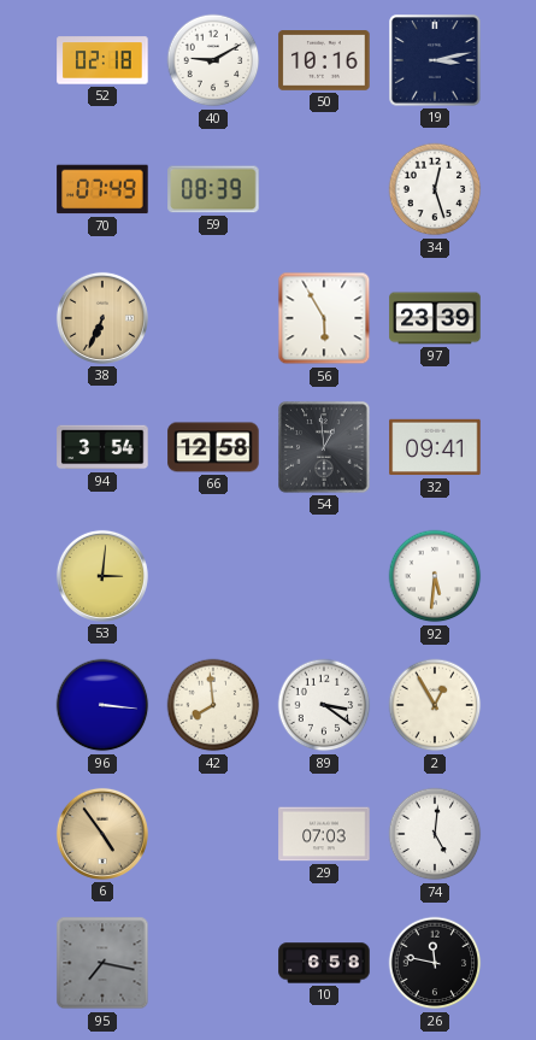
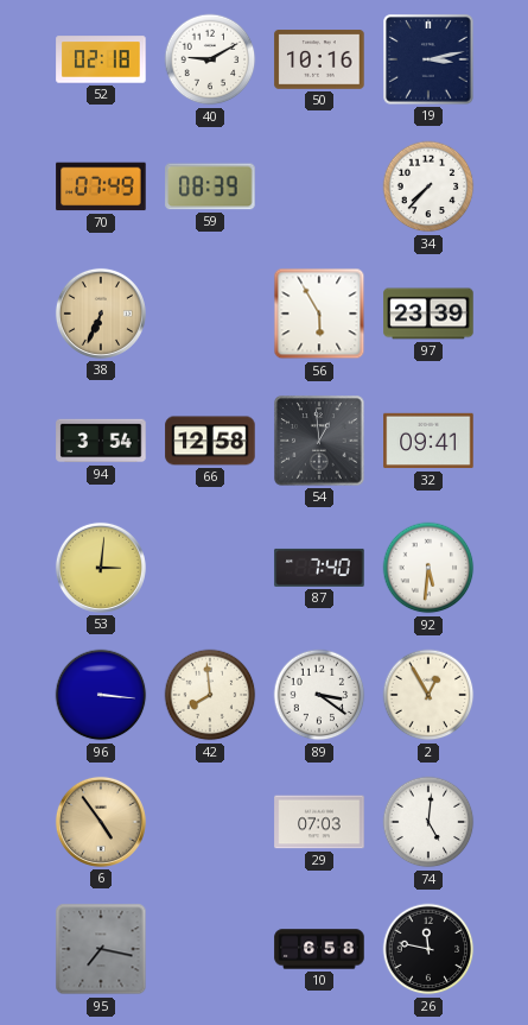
34: 12:27 -> 7:37 (428, 186)
87: none -> 7:40 (319, 568)
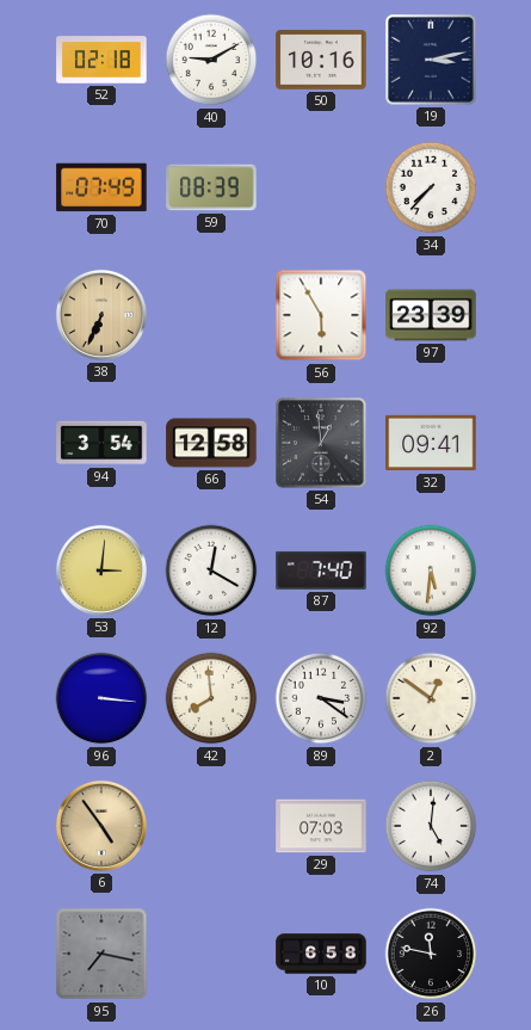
12: none -> 12:20 (211, 570)
2: 12:55 -> 12:51 (431, 698)
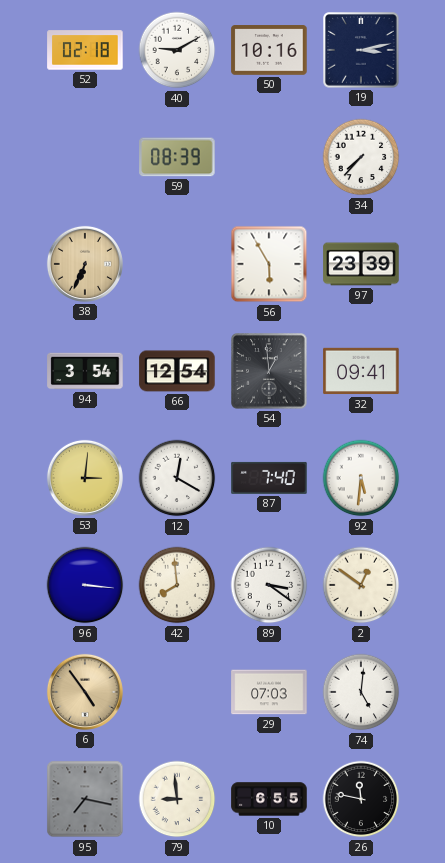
70: 07:49 -> none (101, 187)
66: 12:58 -> 12:54 (177, 371)
79: none -> 8:59 (177, 799)
10: 6:58 -> 6:55 (269, 799)
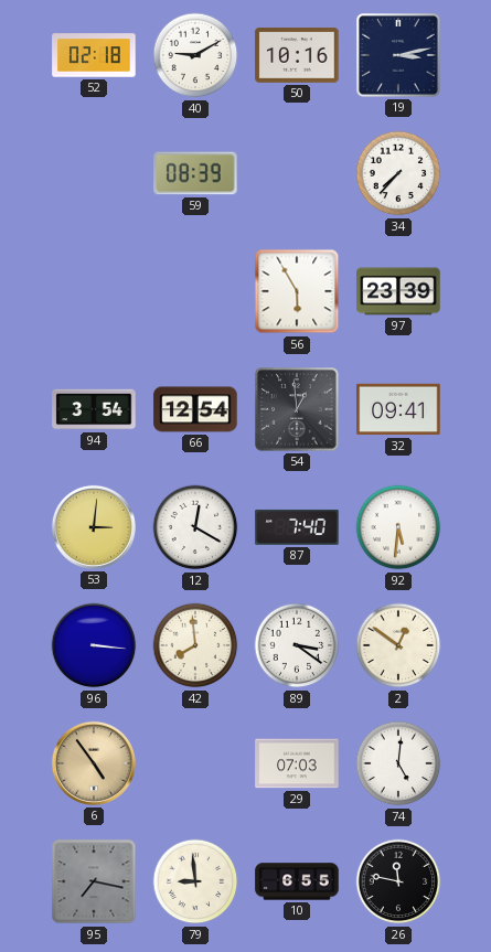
38: 6:34 -> none (85, 264)
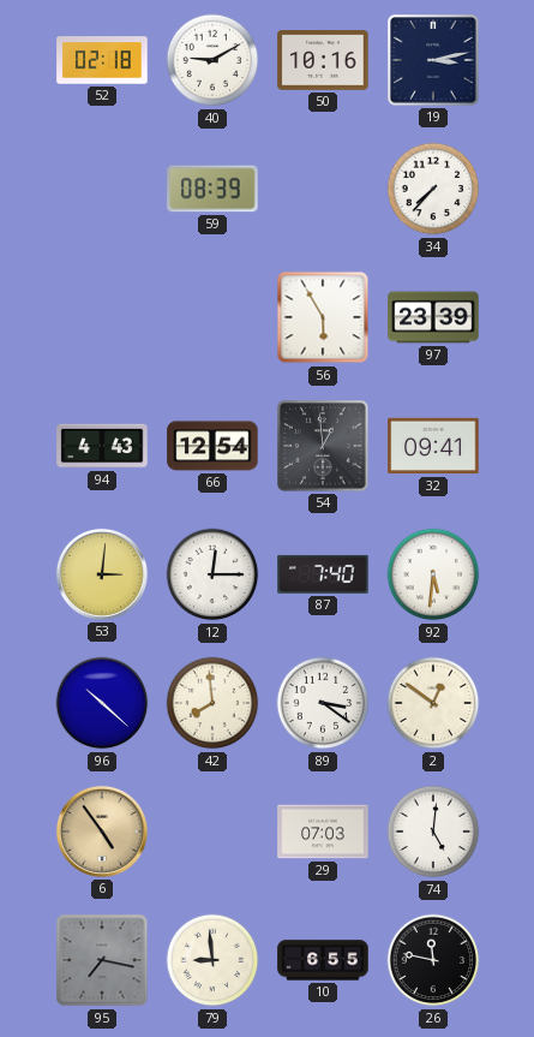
94: 3:54 -> 4:43 (102, 446)
12: 12:20 -> 12:15 (212, 574)
96: 3:16 -> 10:22 (102, 703)
